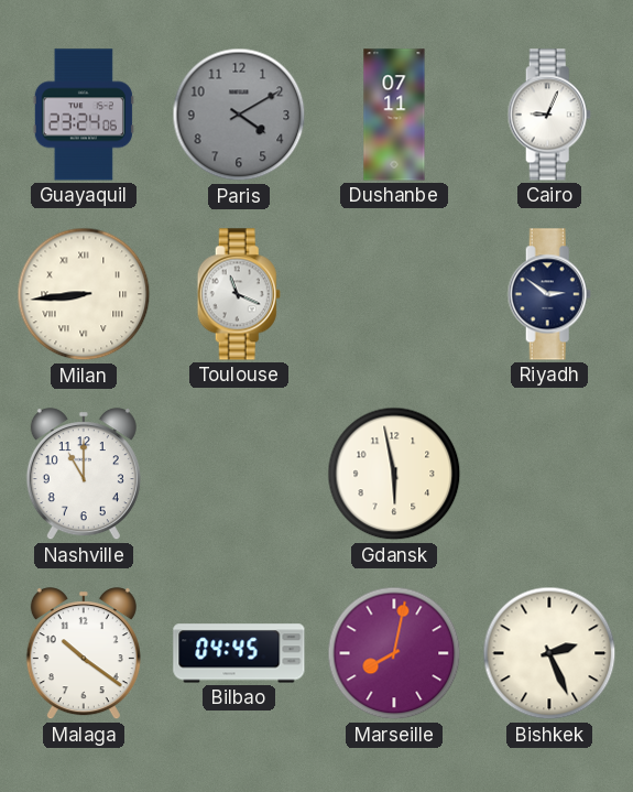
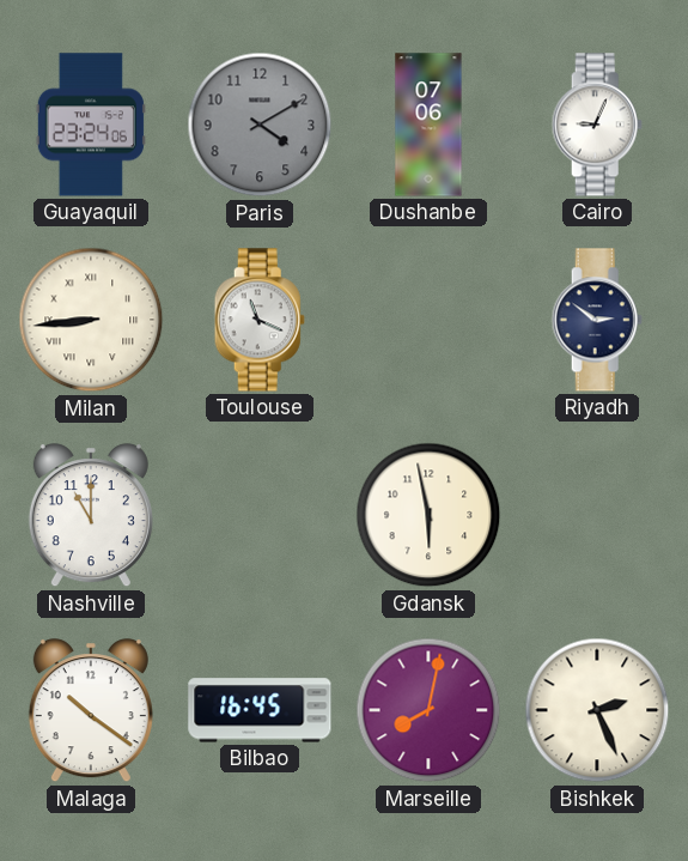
Dushanbe: 07:11 -> 07:06 (428, 125)
Bilbao: 04:45 -> 16:45 (260, 710)
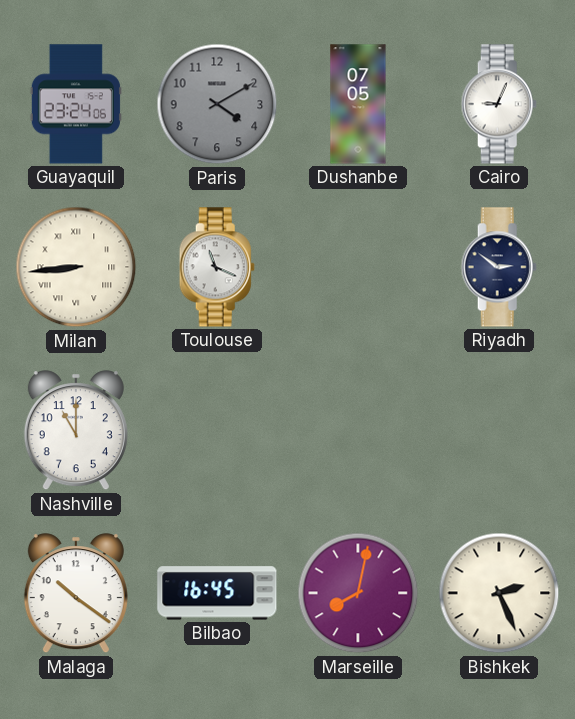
Dushanbe: 07:06 -> 07:05 (358, 104)
Gdansk: 5:58 -> none (428, 515)
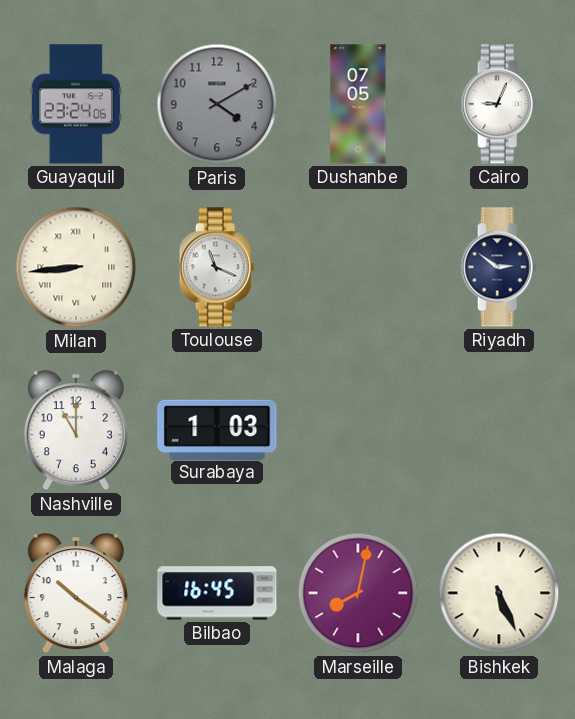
Surabaya: none -> 1:03 (217, 429)
Bishkek: 2:26 -> 5:26 (499, 593)
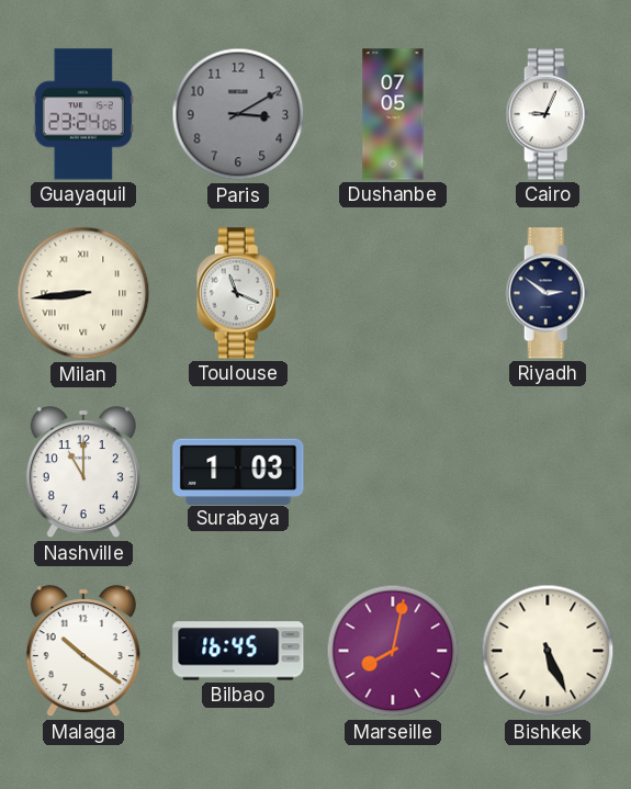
Paris: 4:10 -> 3:10 (238, 114)
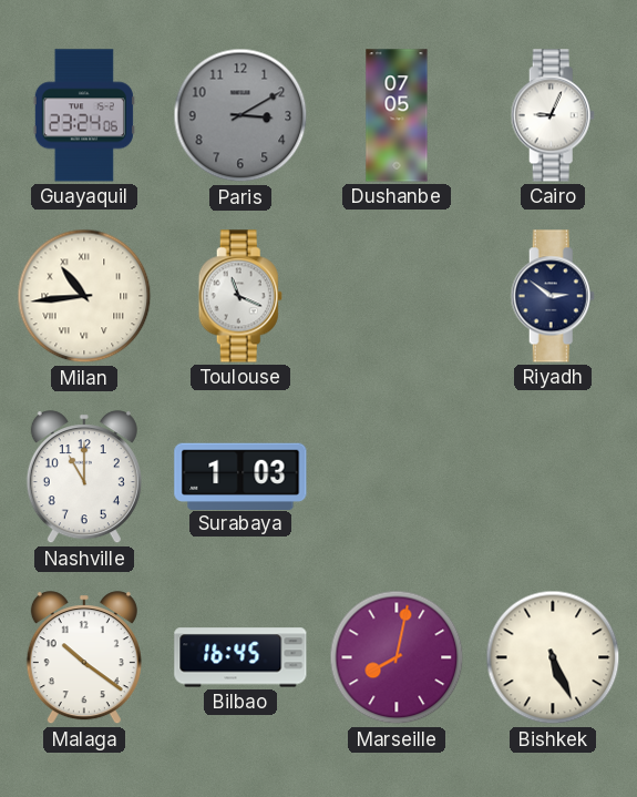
Milan: 8:44 -> 10:44 (84, 296)
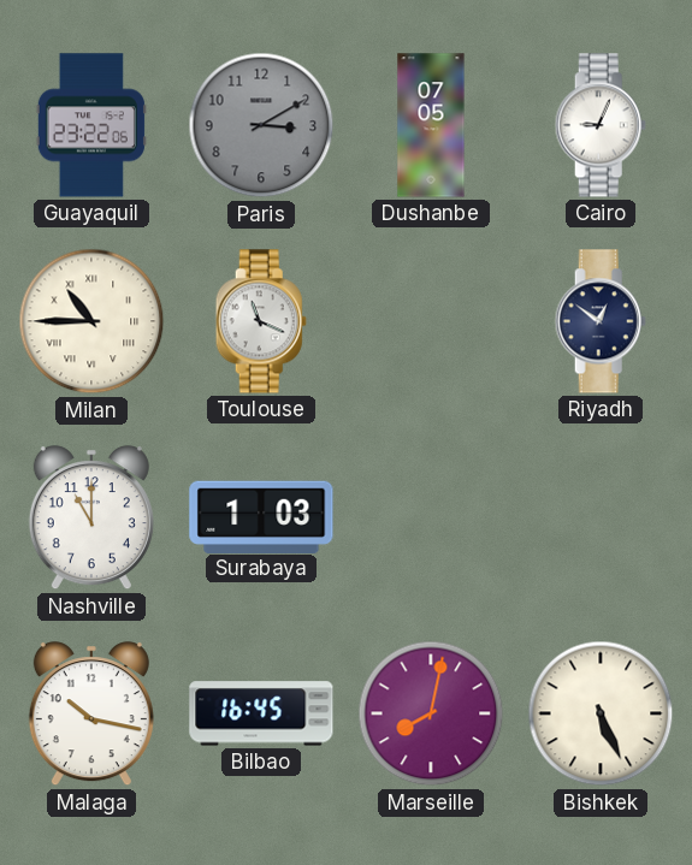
Guayaquil: 23:24 -> 23:22 (91, 125)
Milan: 10:44 -> 10:45 (91, 321)
Riyadh: 2:51 -> 12:51 (601, 321)
Malaga: 10:21 -> 10:17 (91, 715)
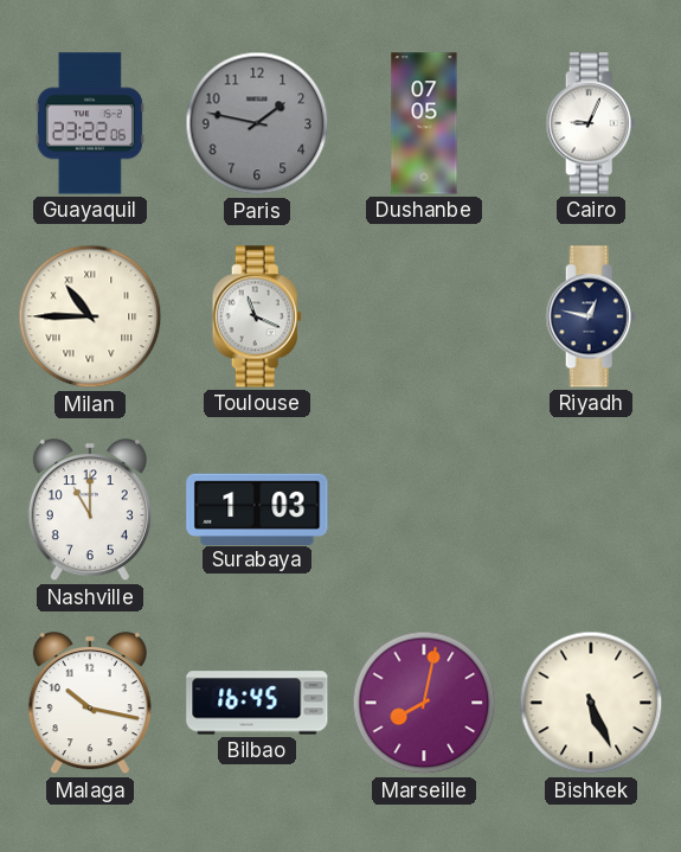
Paris: 3:10 -> 1:47 (257, 123)
Riyadh: 12:51 -> 12:47 (591, 316)
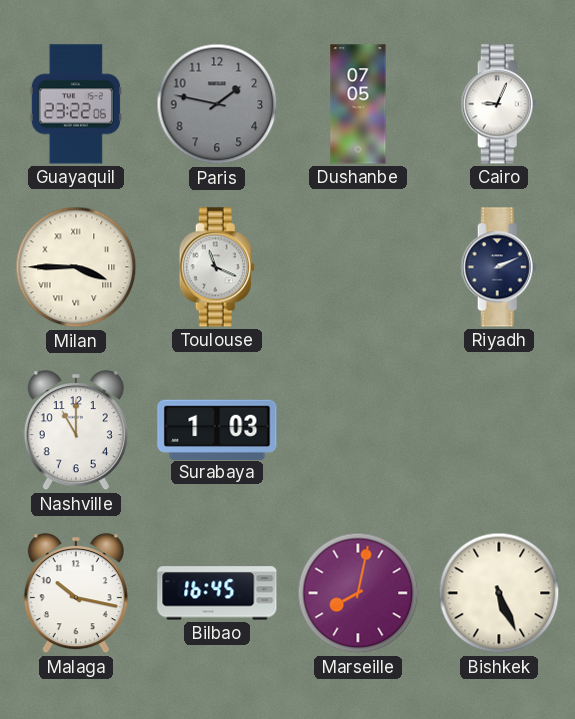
Milan: 10:45 -> 3:45 (76, 267)
Riyadh: 12:47 -> 2:11 (499, 267)
